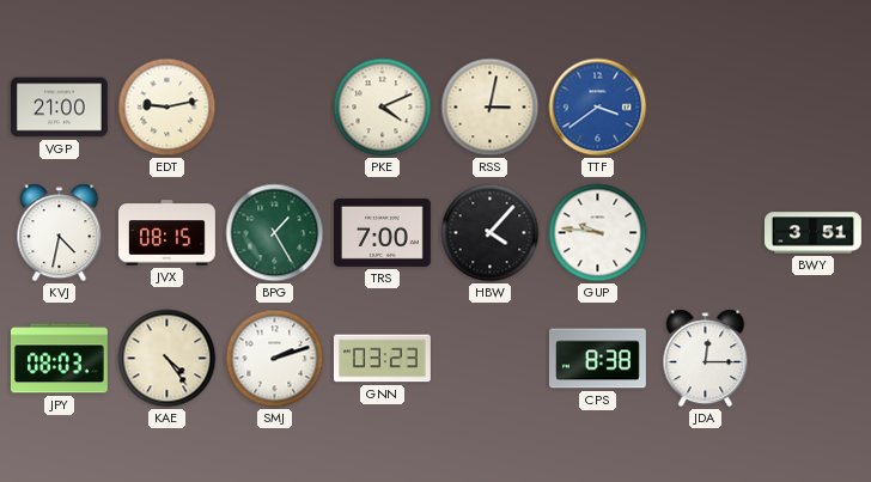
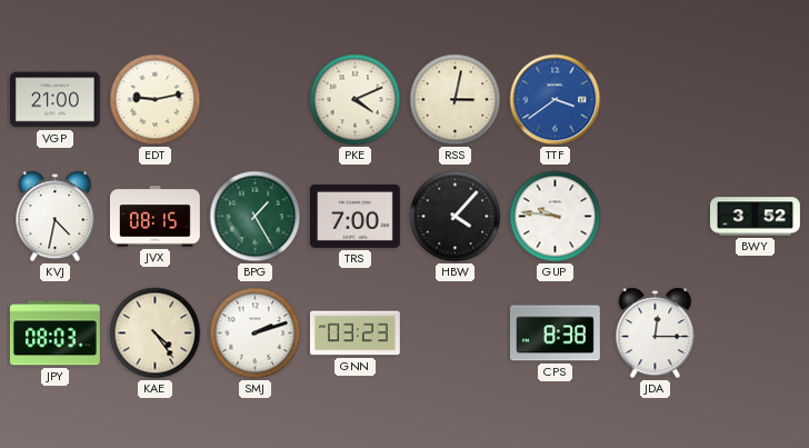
BWY: 3:51 -> 3:52 (756, 217)
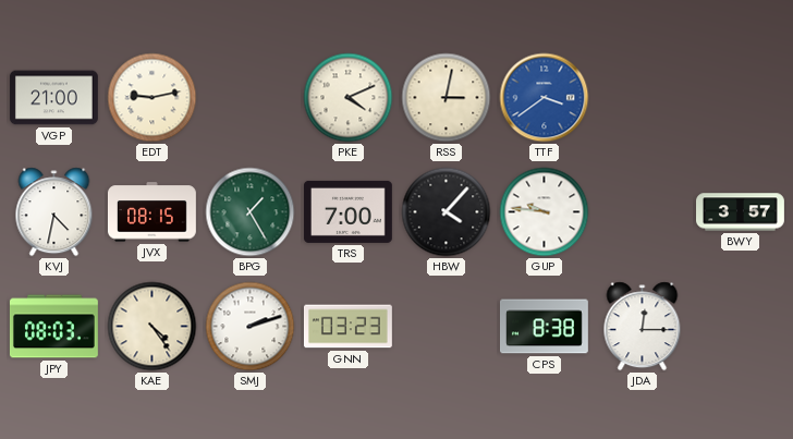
BWY: 3:52 -> 3:57 (741, 212)
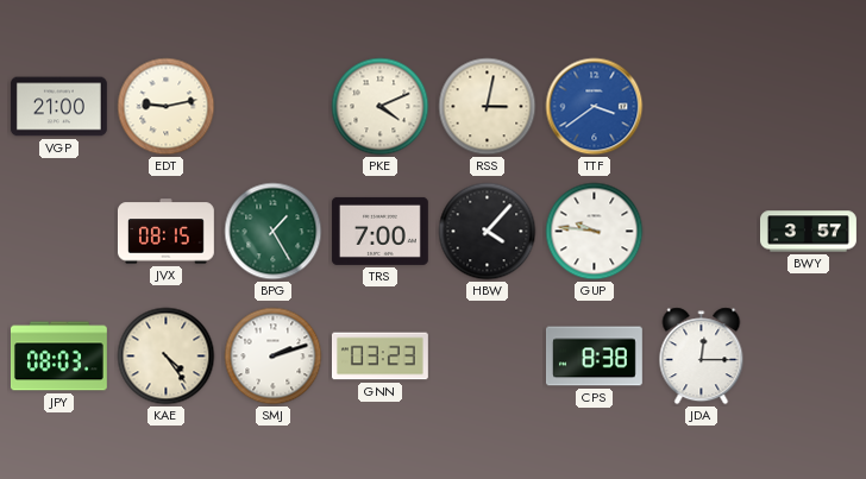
KVJ: 4:32 -> none (54, 212)
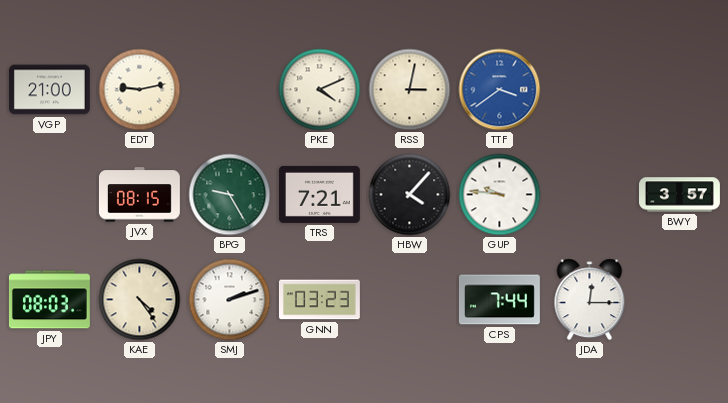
BPG: 1:25 -> 9:25 (230, 195)
TRS: 7:00 -> 7:21 (319, 194)
CPS: 8:38 -> 7:44 (500, 300)
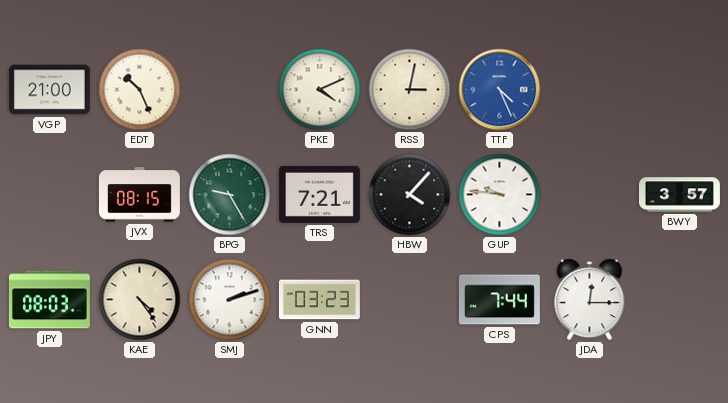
EDT: 9:13 -> 10:26 (140, 90)
TTF: 3:39 -> 4:26 (500, 90)
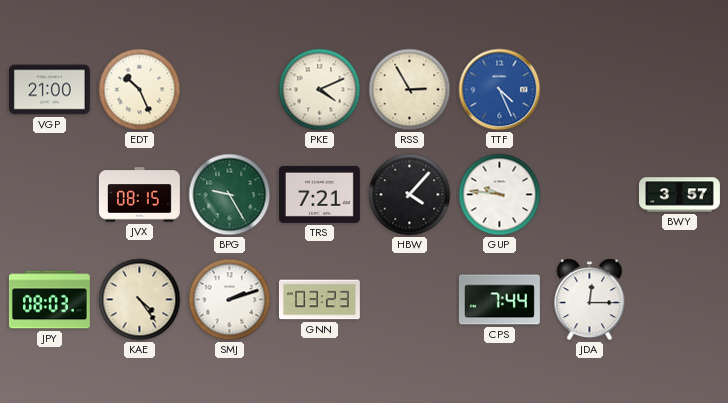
RSS: 3:02 -> 2:55 (410, 90)
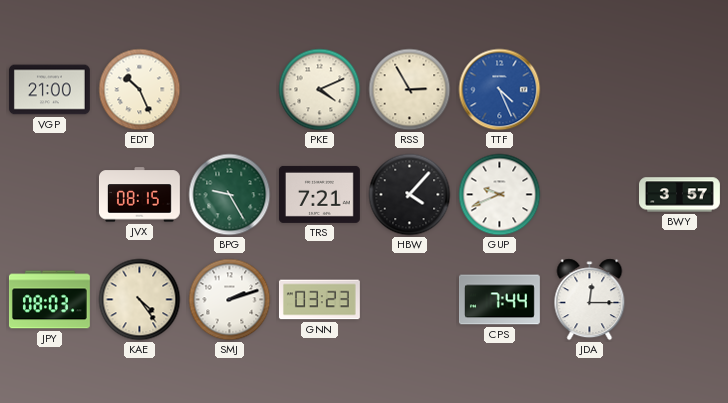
GUP: 9:46 -> 9:41 (500, 195)
